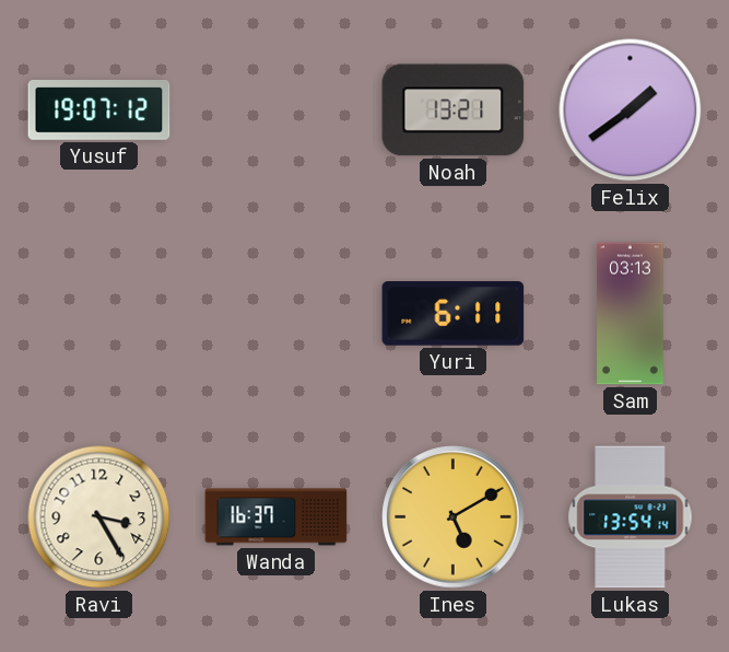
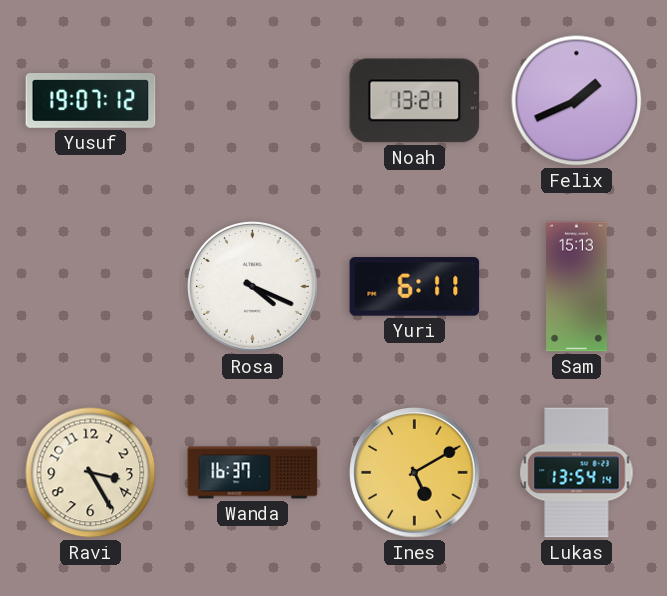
Felix: 1:39 -> 1:41 (577, 101)
Rosa: none -> 4:19 (253, 287)
Sam: 03:13 -> 15:13 (577, 287)
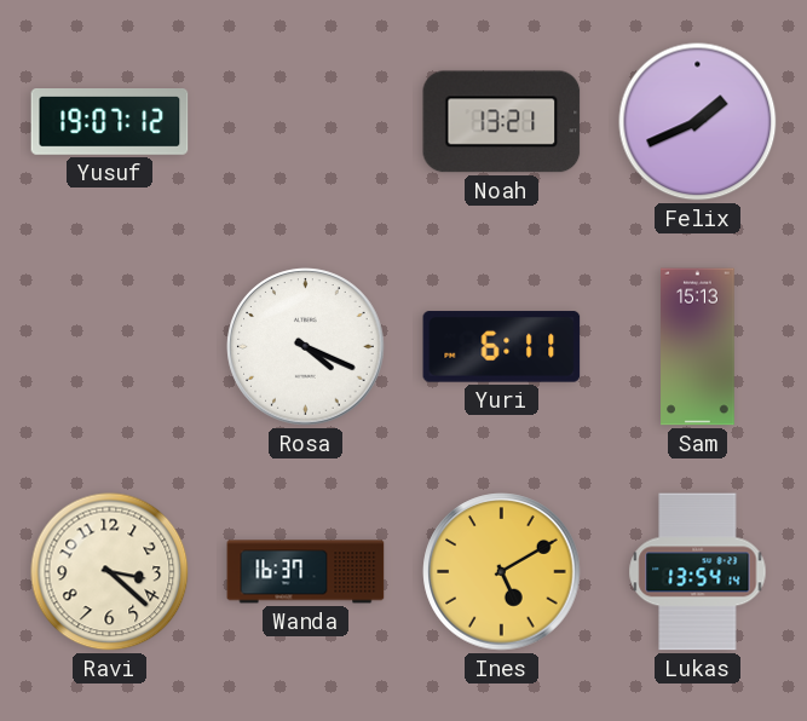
Ravi: 3:25 -> 3:22 (110, 572)
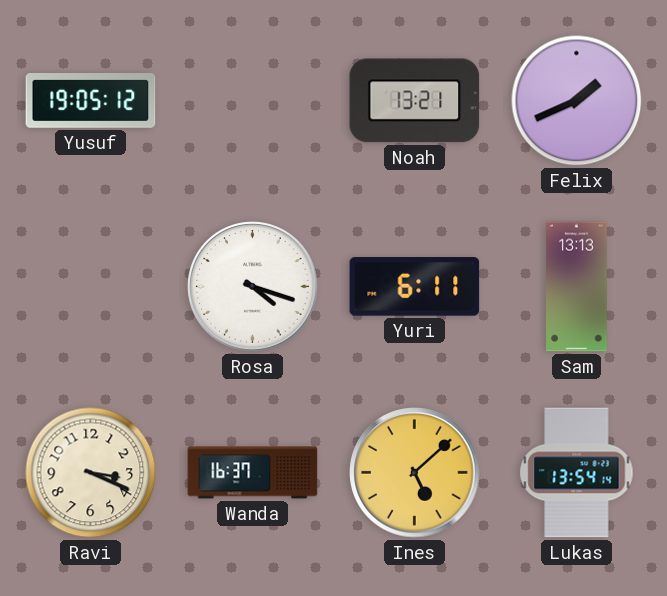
Yusuf: 19:07 -> 19:05 (91, 101)
Rosa: 4:19 -> 4:18 (253, 287)
Sam: 15:13 -> 13:13 (577, 287)
Ravi: 3:22 -> 3:19 (91, 473)
Ines: 5:10 -> 5:08 (415, 473)
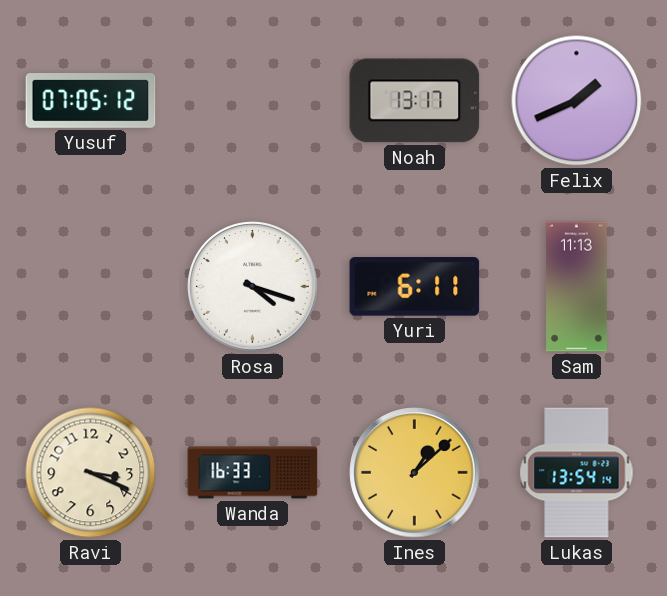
Yusuf: 19:05 -> 07:05 (91, 101)
Noah: 13:21 -> 13:17 (415, 101)
Sam: 13:13 -> 11:13 (577, 287)
Wanda: 16:37 -> 16:33 (253, 473)
Ines: 5:08 -> 1:08 (415, 473)
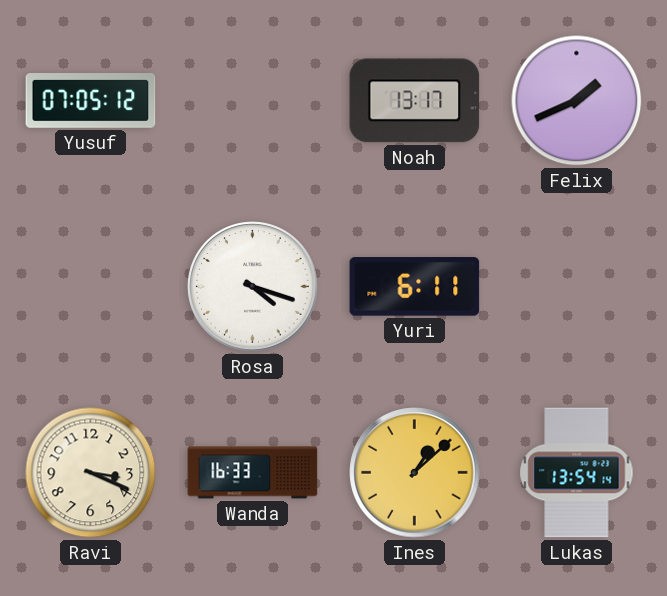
Sam: 11:13 -> none (577, 287)
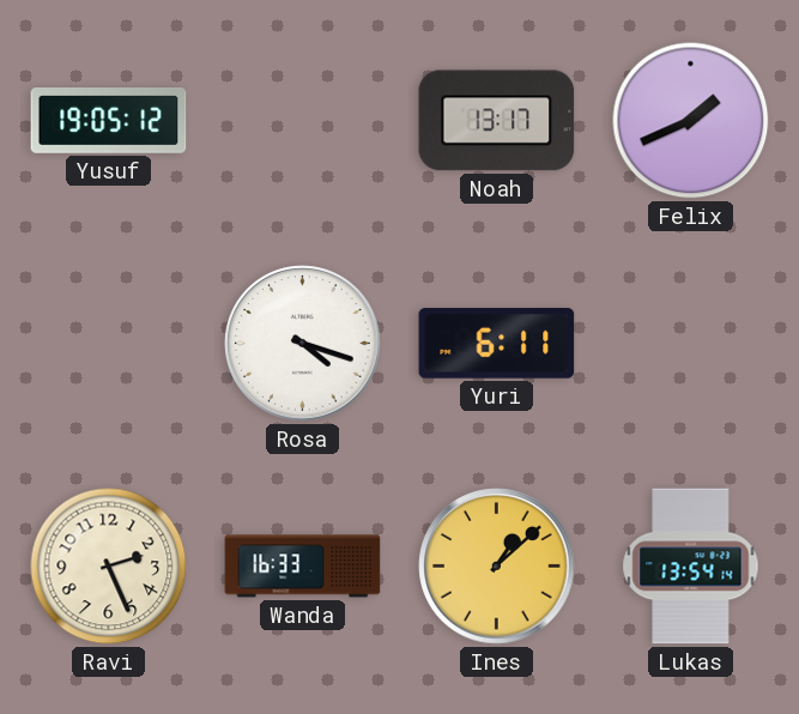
Yusuf: 07:05 -> 19:05 (109, 121)
Ravi: 3:19 -> 2:26 (109, 567)
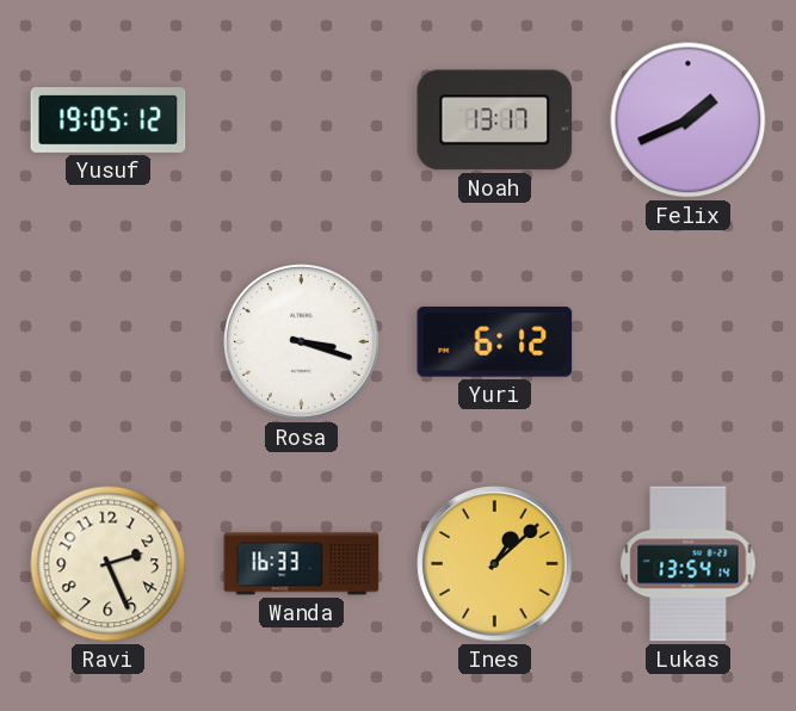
Rosa: 4:18 -> 3:18 (302, 342)
Yuri: 6:11 -> 6:12 (495, 342)
